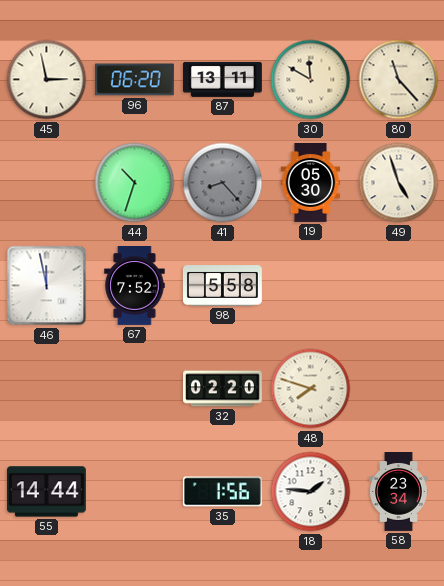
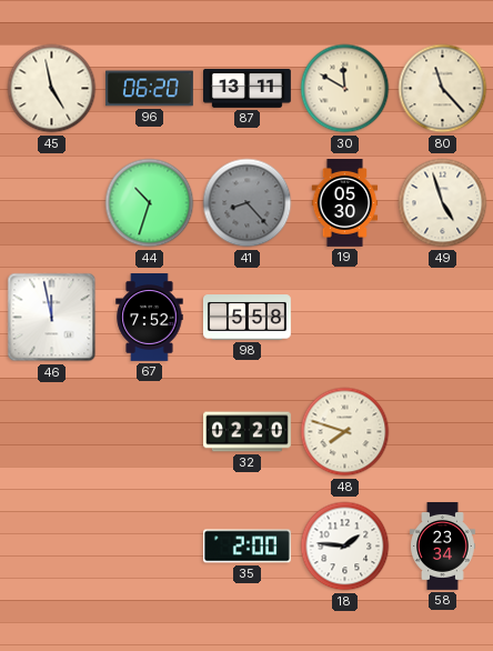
45: 2:58 -> 4:58 (52, 89)
55: 14:44 -> none (46, 492)
35: 1:56 -> 2:00 (247, 547)
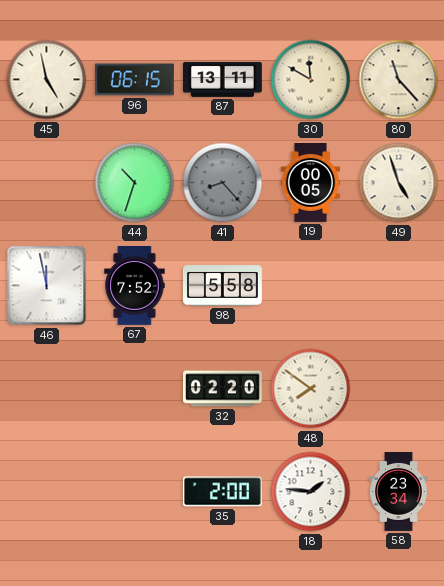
96: 06:20 -> 06:15 (134, 80)
19: 05:30 -> 00:05 (311, 183)
48: 7:48 -> 7:51 (311, 389)
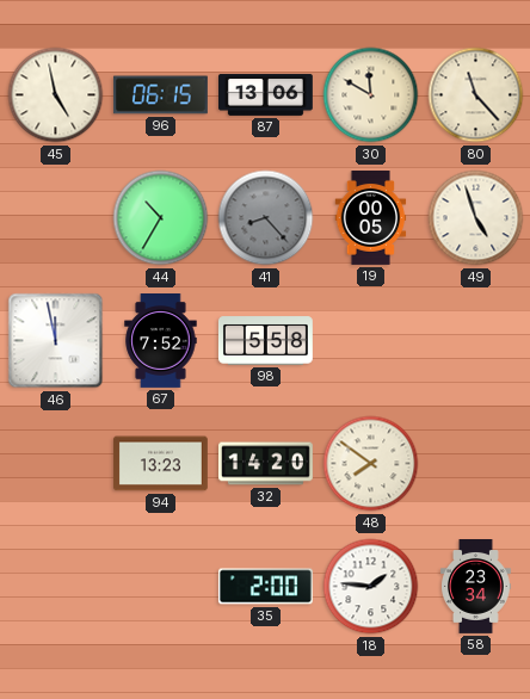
87: 13:11 -> 13:06 (266, 94)
44: 10:33 -> 10:35 (161, 218)
94: none -> 13:23 (160, 464)
32: 02:20 -> 14:20 (266, 464)
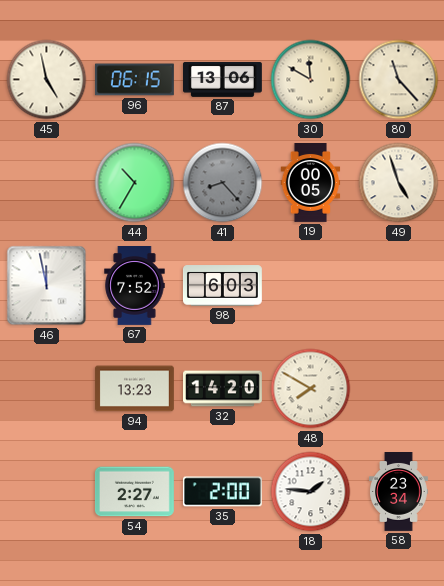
98: 5:58 -> 6:03 (223, 286)
48: 7:51 -> 7:50 (311, 389)
54: none -> 2:27 (134, 492)
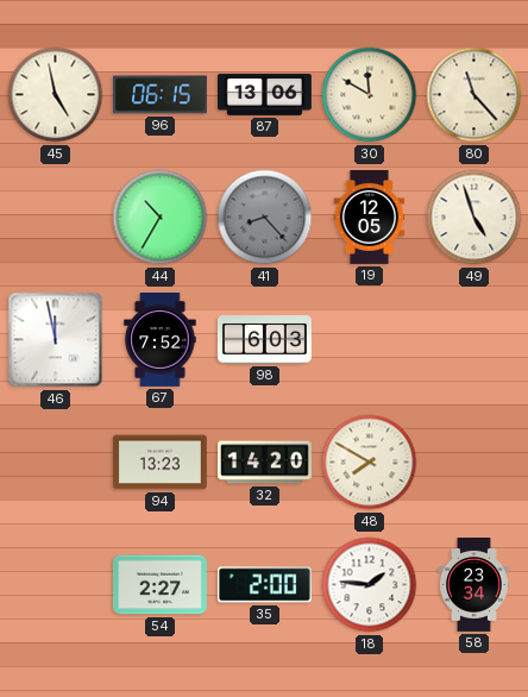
19: 00:05 -> 12:05 (370, 218)
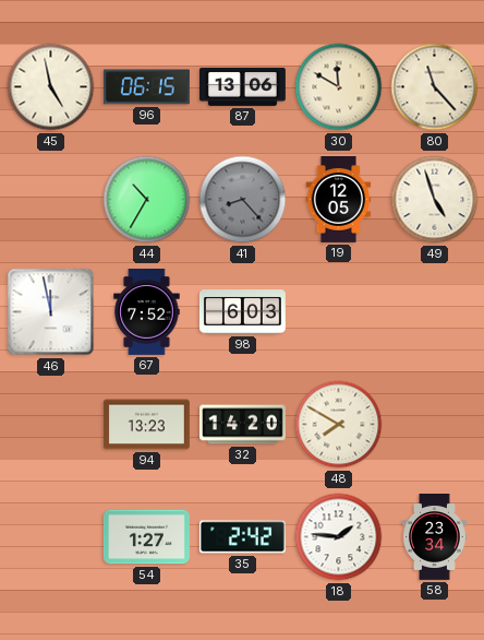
54: 2:27 -> 1:27 (146, 537)
35: 2:00 -> 2:42 (242, 537)
